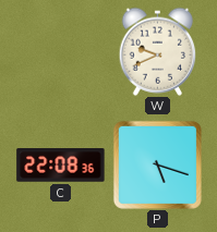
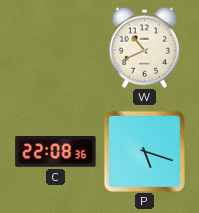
W: 9:41 -> 10:41 (145, 47)
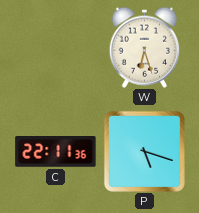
W: 10:41 -> 6:27 (145, 47)
C: 22:08 -> 22:11 (56, 152)
